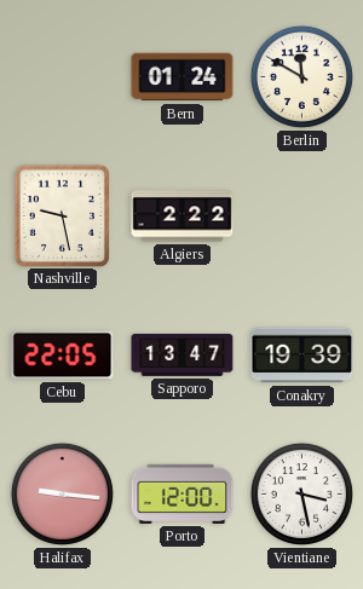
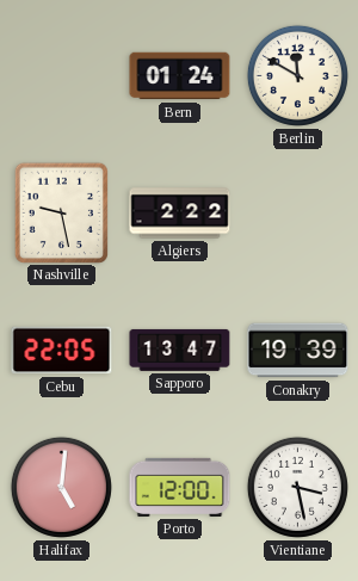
Halifax: 9:16 -> 5:01 (61, 487)
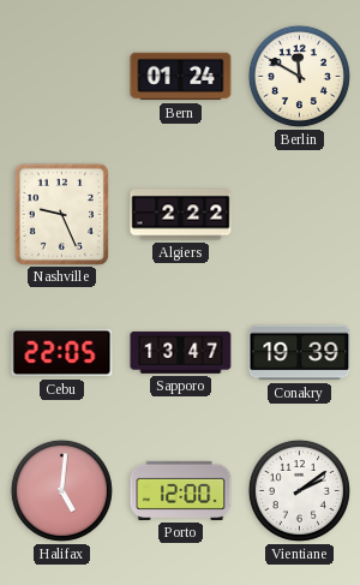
Nashville: 9:28 -> 9:26 (61, 214)
Vientiane: 3:28 -> 2:09 (299, 490)
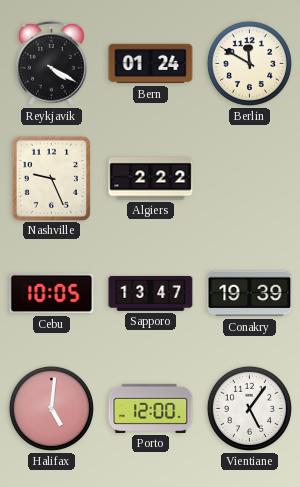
Reykjavik: none -> 4:20 (51, 63)
Cebu: 22:05 -> 10:05 (52, 294)
Vientiane: 2:09 -> 5:06 (249, 408)
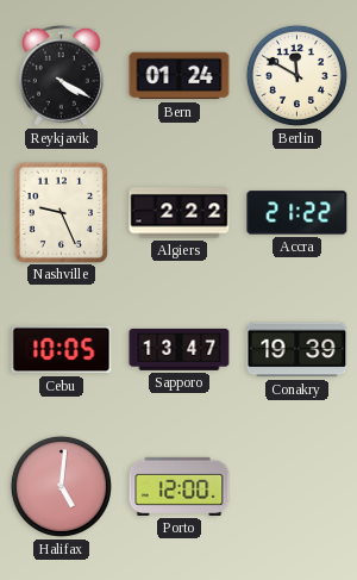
Accra: none -> 21:22 (297, 213)
Vientiane: 5:06 -> none (249, 408)
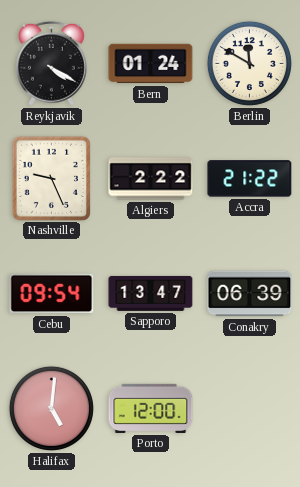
Cebu: 10:05 -> 09:54 (52, 294)
Conakry: 19:39 -> 06:39 (250, 294)
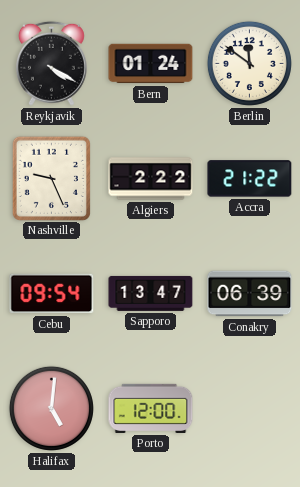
Berlin: 11:50 -> 11:51 (249, 63)
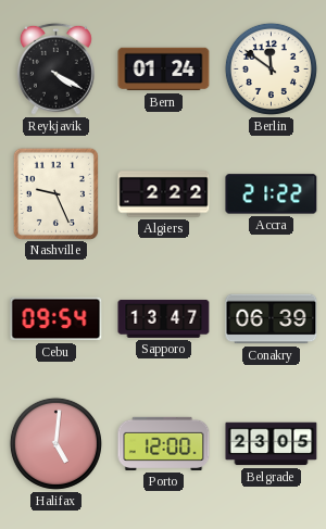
Belgrade: none -> 23:05 (272, 444)
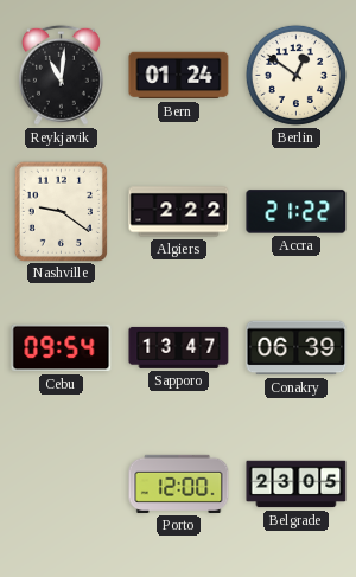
Reykjavik: 4:20 -> 11:01 (61, 75)
Berlin: 11:51 -> 12:51 (295, 75)
Nashville: 9:26 -> 9:21 (61, 211)
Halifax: 5:01 -> none (55, 443)
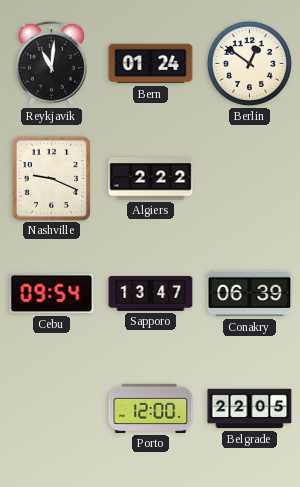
Nashville: 9:21 -> 9:19 (51, 178)
Accra: 21:22 -> none (297, 212)
Belgrade: 23:05 -> 22:05 (250, 409)
